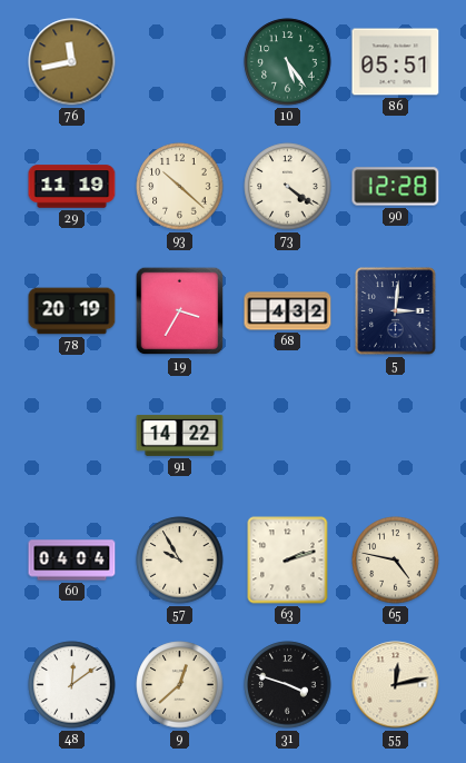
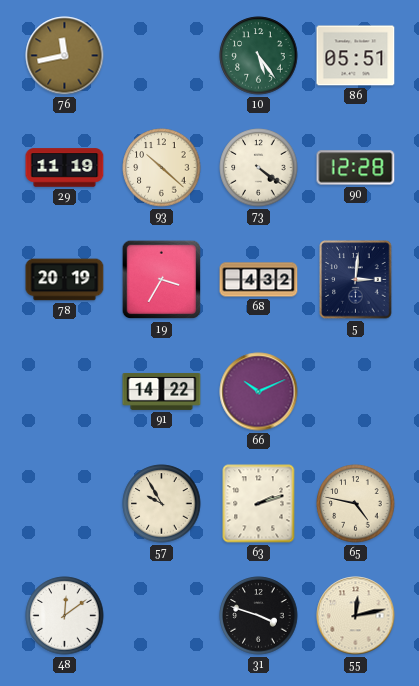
66: none -> 10:11 (259, 392)
60: 04:04 -> none (72, 561)
9: 12:38 -> none (180, 685)
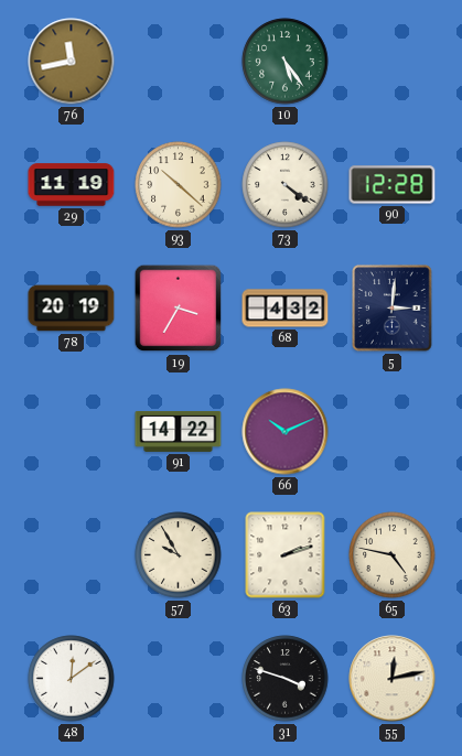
86: 05:51 -> none (356, 56)
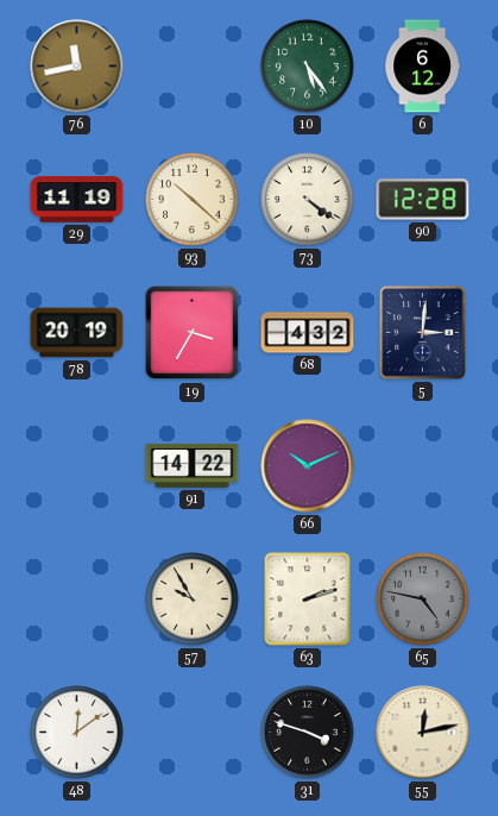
6: none -> 6:12 (422, 67)
65 dial: cream -> grey (423, 600)
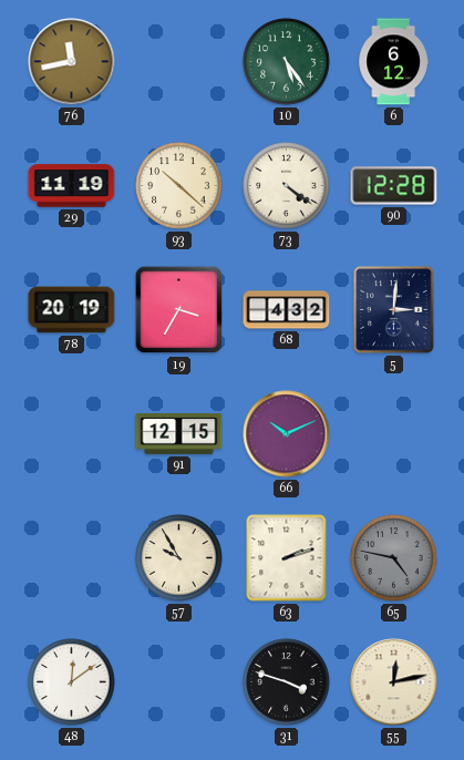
91: 14:22 -> 12:15 (179, 433)
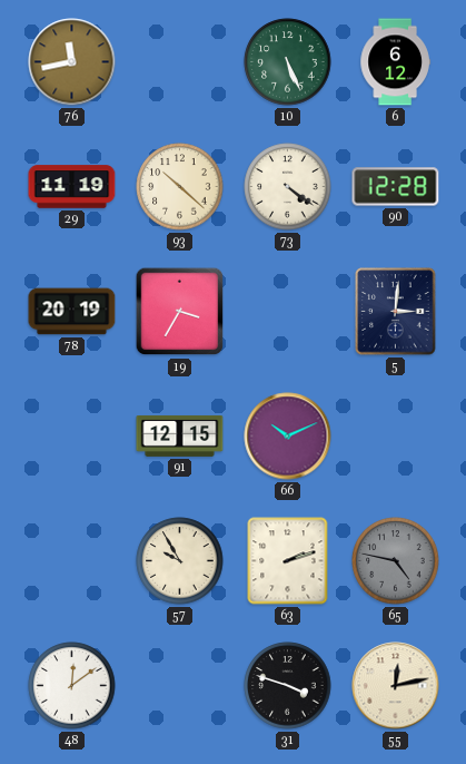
10: 5:24 -> 5:26 (288, 62)
68: 4:32 -> none (287, 310)
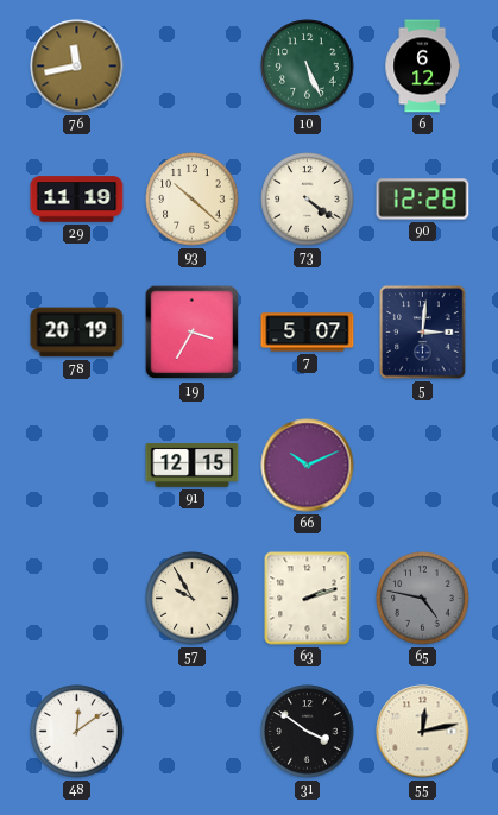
7: none -> 5:07 (308, 333)
31: 3:48 -> 3:51 (308, 732)
